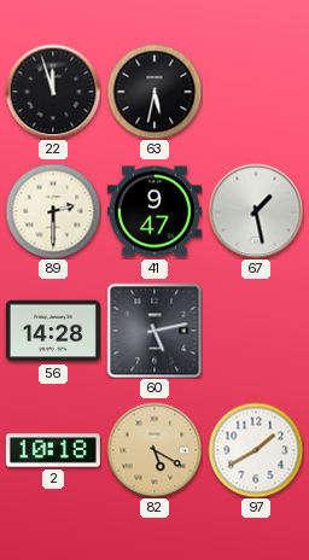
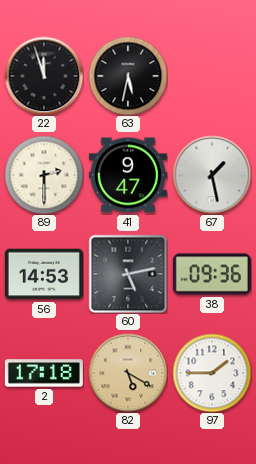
56: 14:28 -> 14:53 (44, 274)
38: none -> 09:36 (212, 274)
2: 10:18 -> 17:18 (44, 373)
97: 1:40 -> 1:45 (212, 373)
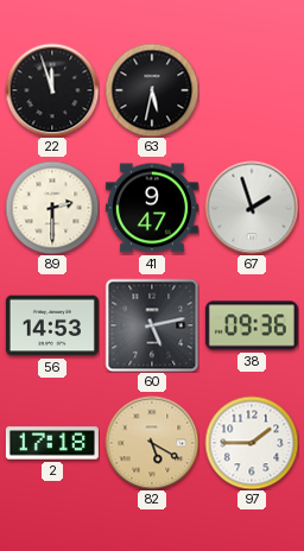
67: 1:28 -> 1:57 (252, 208)
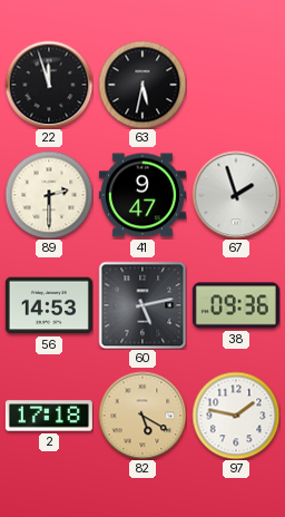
97: 1:45 -> 1:47 (236, 416)
